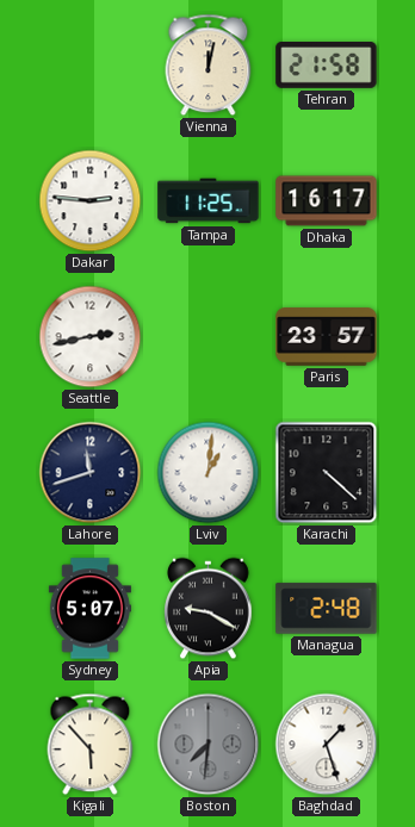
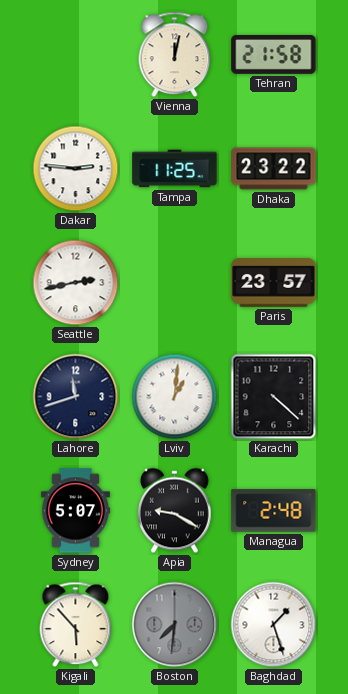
Dhaka: 16:17 -> 23:22 (274, 169)
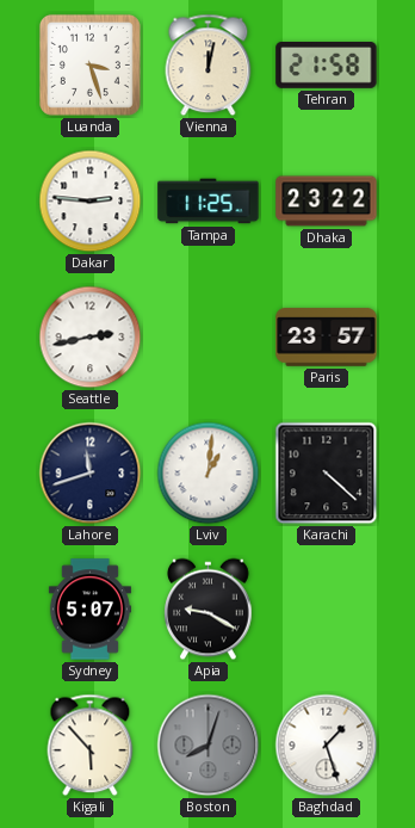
Luanda: none -> 3:27 (89, 64)
Managua: 2:48 -> none (274, 511)
Boston: 7:31 -> 8:03 (209, 746)
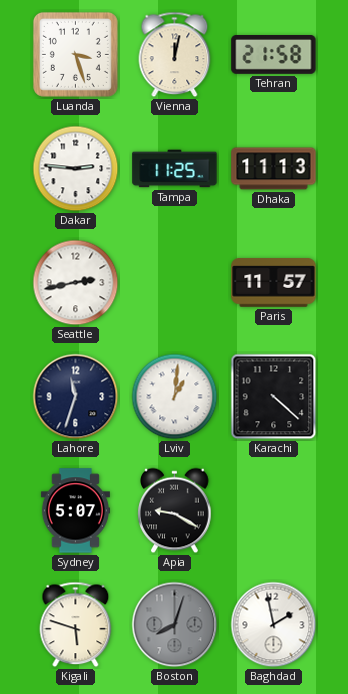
Dhaka: 23:22 -> 11:13 (274, 169)
Paris: 23:57 -> 11:57 (274, 283)
Lahore: 11:42 -> 11:33 (76, 397)
Kigali: 5:53 -> 5:48 (76, 625)
Baghdad: 1:27 -> 1:58 (274, 625)
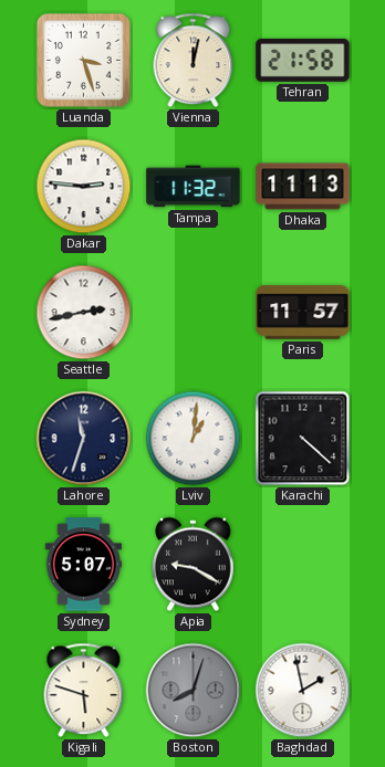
Tampa: 11:25 -> 11:32 (194, 187)
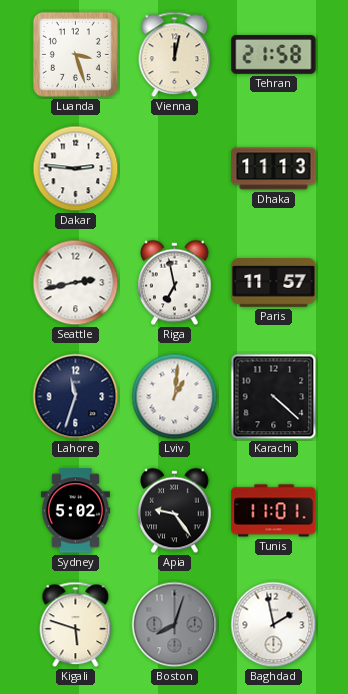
Tampa: 11:32 -> none (194, 187)
Riga: none -> 6:58 (175, 283)
Sydney: 5:07 -> 5:02 (75, 511)
Apia: 9:20 -> 9:24 (175, 511)
Tunis: none -> 11:01 (274, 511)
